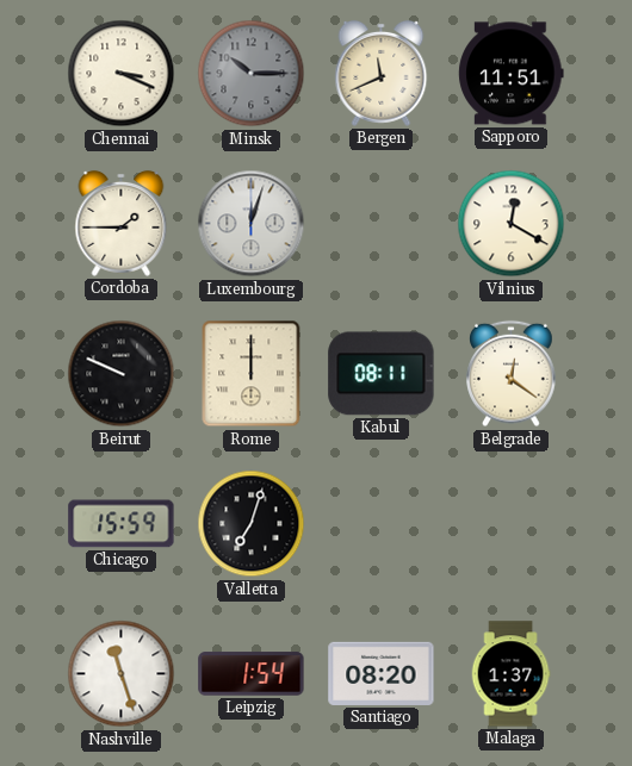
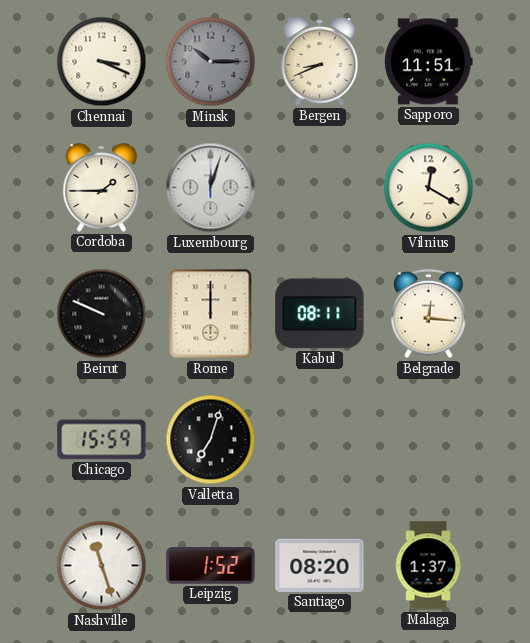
Bergen: 11:41 -> 8:41 (320, 61)
Belgrade: 12:21 -> 12:16 (429, 314)
Leipzig: 1:54 -> 1:52 (211, 566)
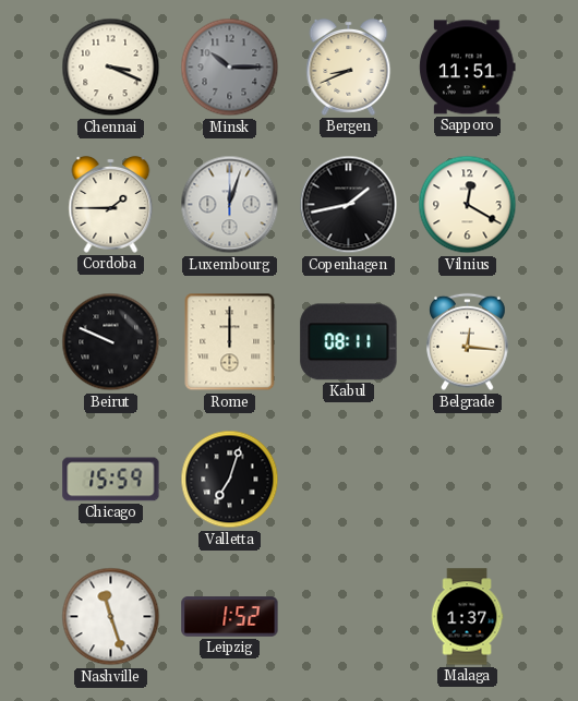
Copenhagen: none -> 1:43 (349, 205)
Santiago: 08:20 -> none (320, 565)
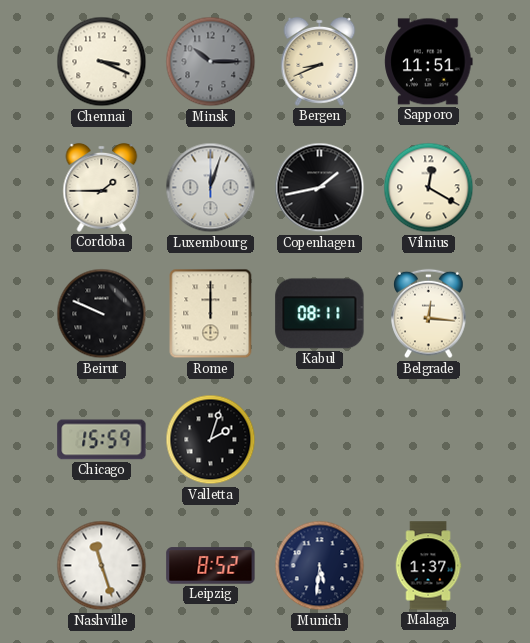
Valletta: 7:03 -> 2:03 (211, 440)
Leipzig: 1:52 -> 8:52 (211, 566)
Munich: none -> 5:31 (320, 566)
